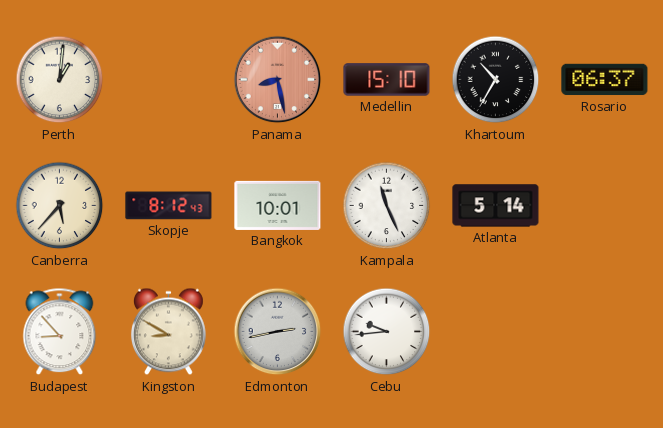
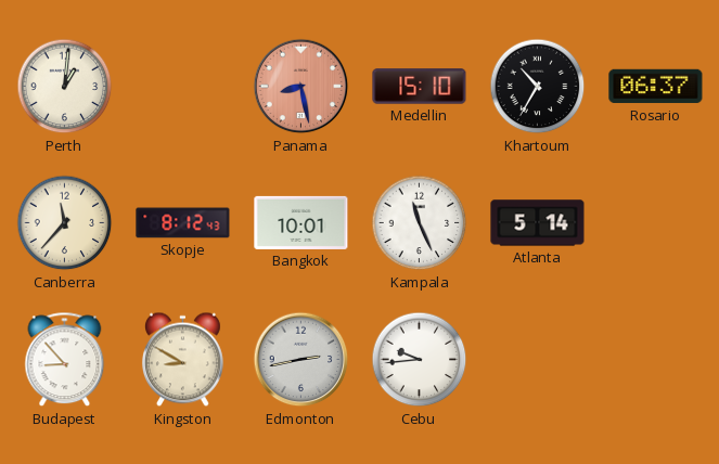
Canberra: 5:37 -> 11:37 (65, 223)
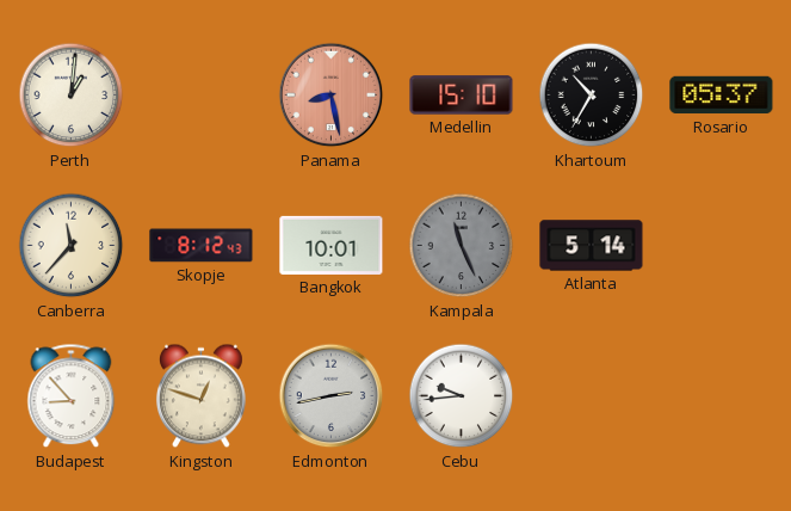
Rosario: 06:37 -> 05:37 (722, 96)
Kampala dial: white -> grey (462, 246)
Kingston: 8:50 -> 12:48 (200, 396)
